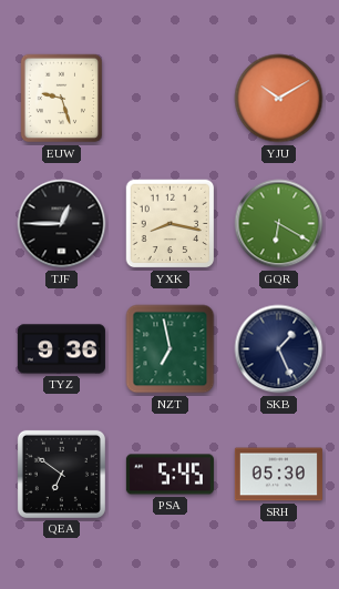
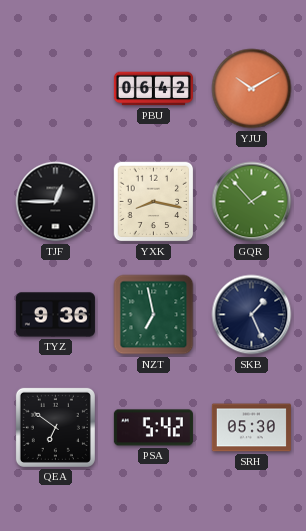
EUW: 9:27 -> none (62, 99)
PBU: none -> 06:42 (153, 89)
GQR: 6:20 -> 1:53 (252, 202)
PSA: 5:45 -> 5:42 (153, 428)
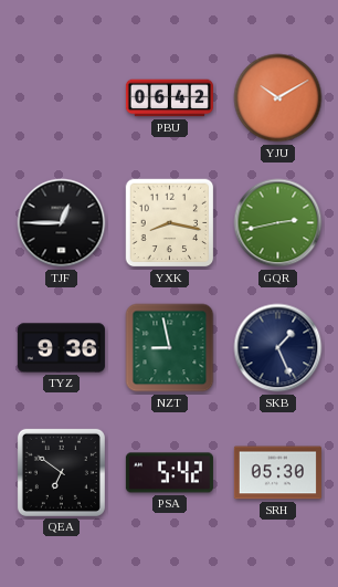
GQR: 1:53 -> 2:43 (278, 223)
NZT: 6:58 -> 8:58 (170, 348)
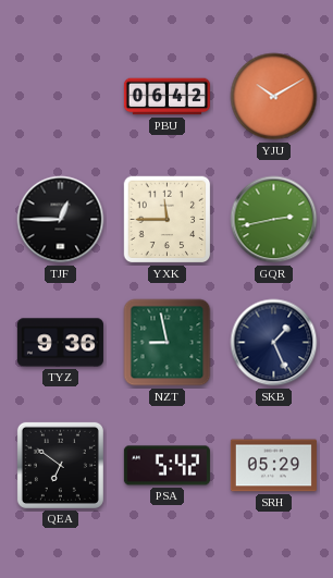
YXK: 8:17 -> 11:45 (168, 220)
SRH: 05:30 -> 05:29 (273, 466)
